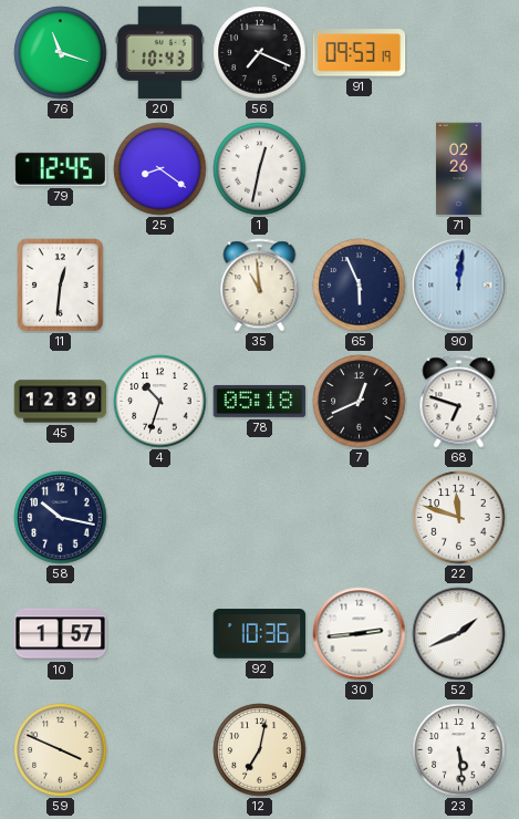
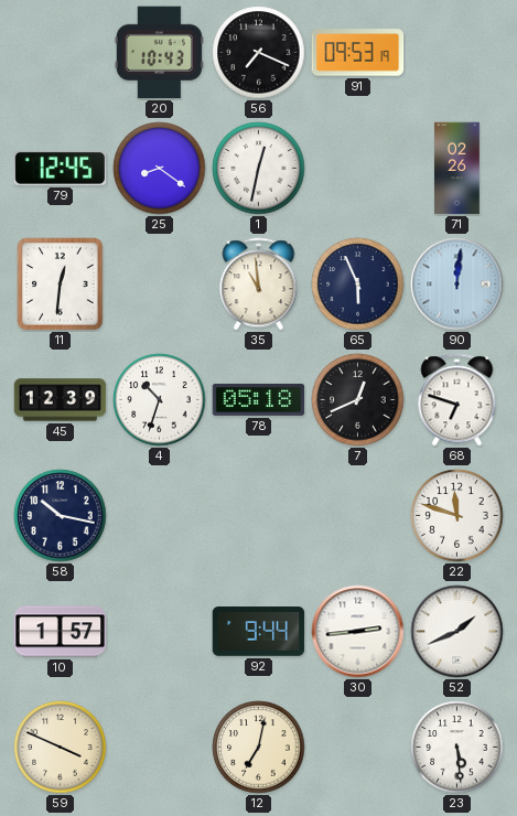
76: 11:18 -> none (61, 53)
92: 10:36 -> 9:44 (259, 632)
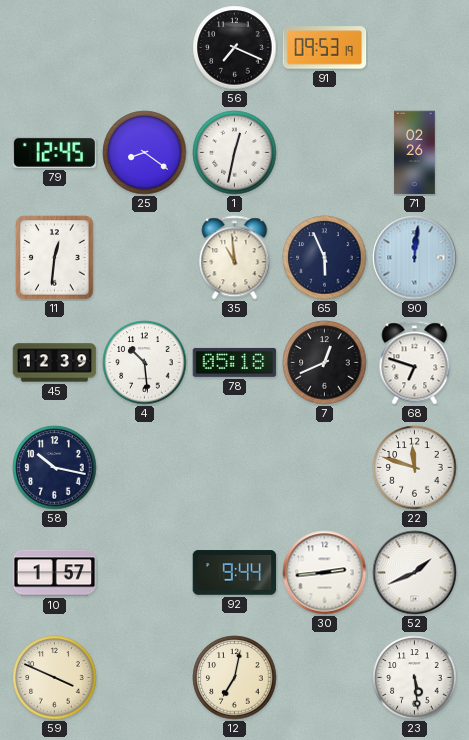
20: 10:43 -> none (159, 53)
4: 10:33 -> 10:29 (145, 363)
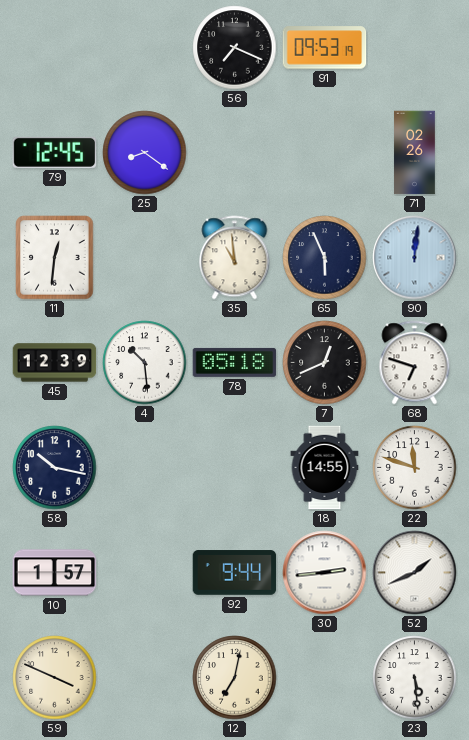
1: 12:32 -> none (235, 153)
18: none -> 14:55 (325, 468)
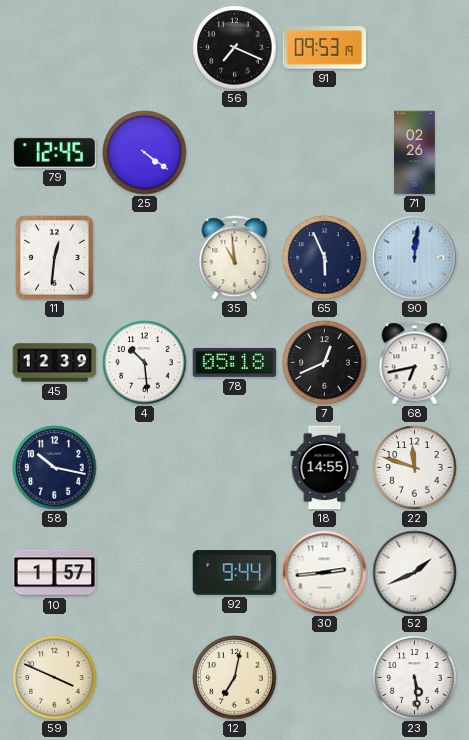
25: 8:21 -> 4:21 (145, 153)
68: 6:48 -> 6:43 (415, 363)
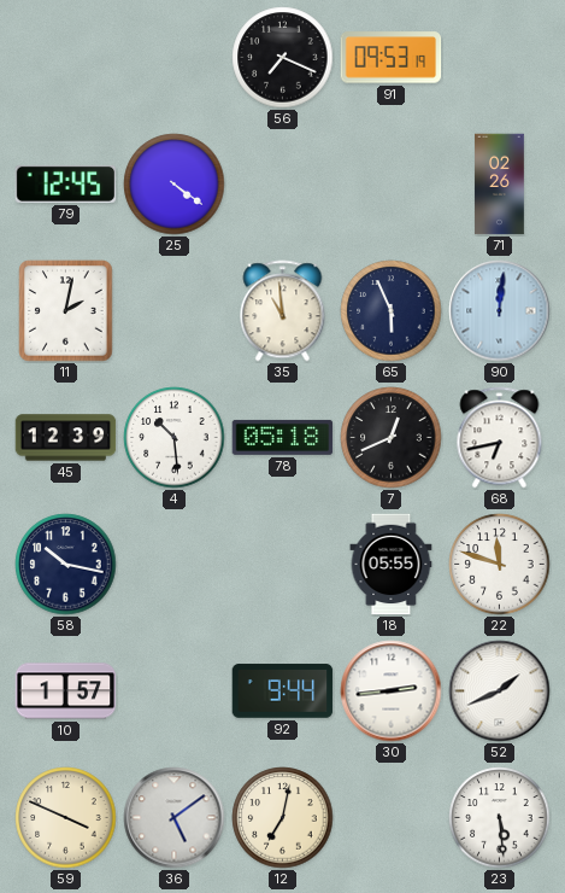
11: 12:31 -> 2:02 (66, 311)
18: 14:55 -> 05:55 (392, 565)
36: none -> 5:09 (175, 818)
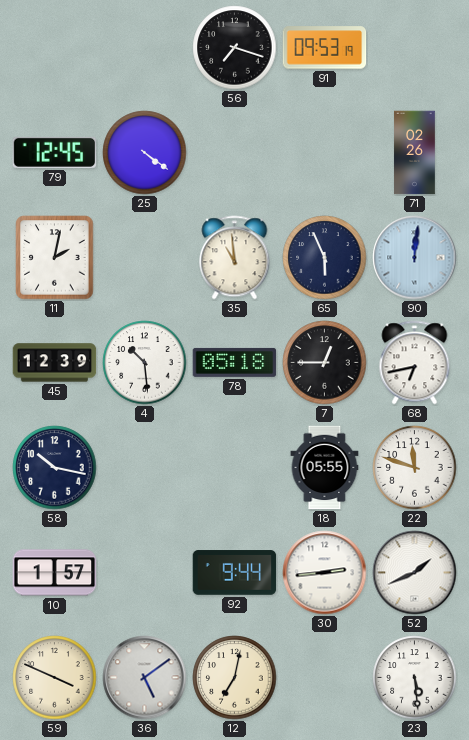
56: 7:19 -> 7:18 (235, 48)
7: 12:41 -> 12:45 (325, 363)
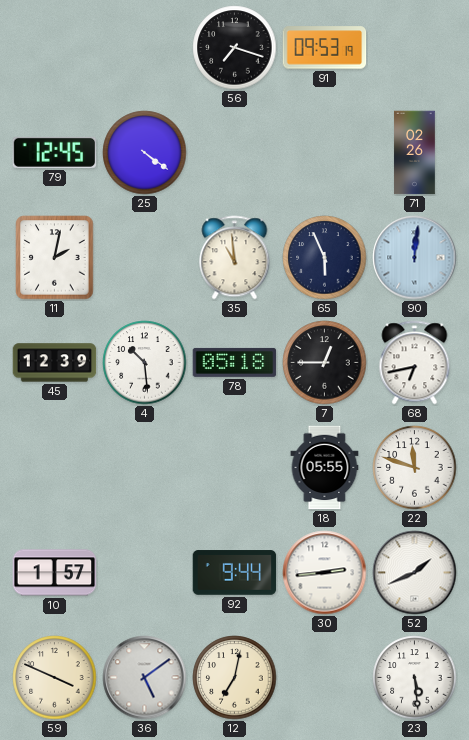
58: 10:17 -> none (55, 468)
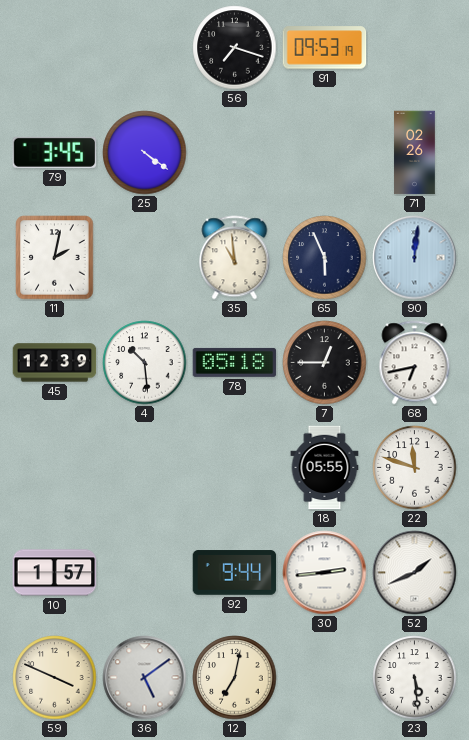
79: 12:45 -> 3:45 (55, 152)
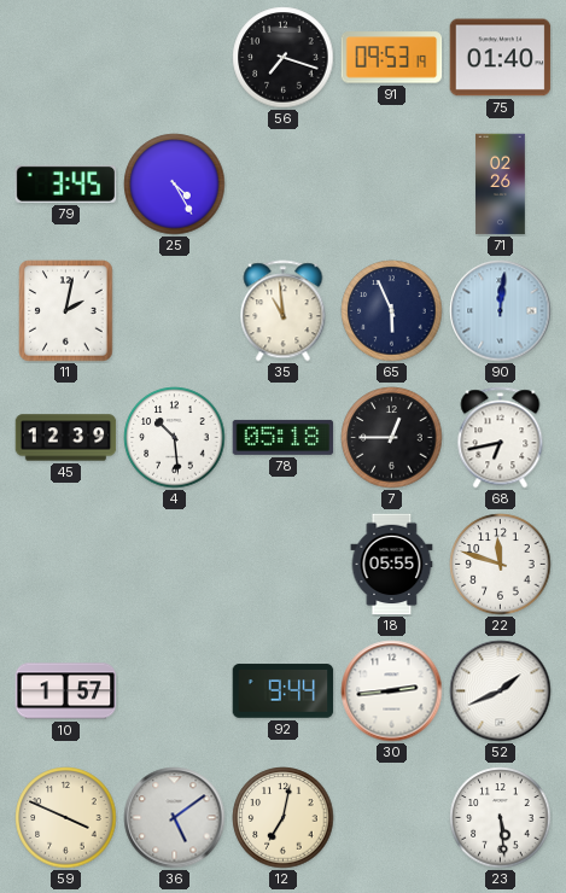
75: none -> 01:40 (501, 58)
25: 4:21 -> 4:25 (175, 185)
